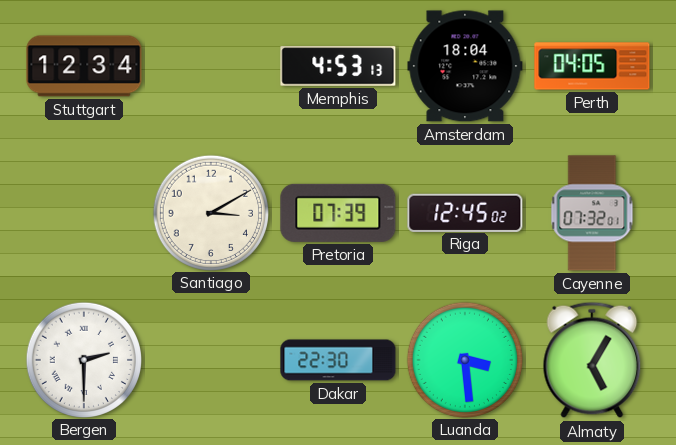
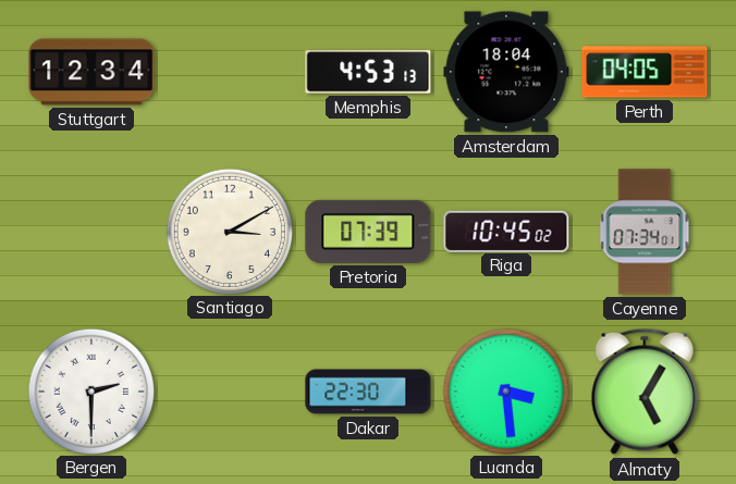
Riga: 12:45 -> 10:45 (506, 231)
Cayenne: 07:32 -> 07:34 (645, 232)
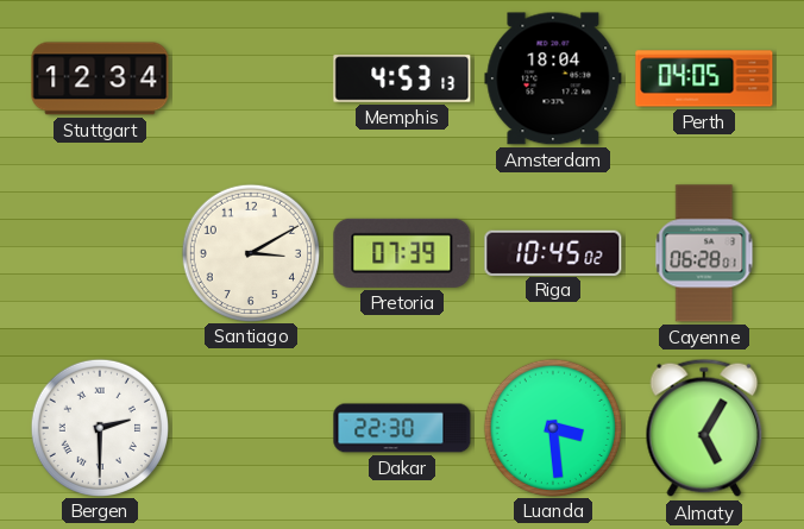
Cayenne: 07:34 -> 06:28 (704, 253)
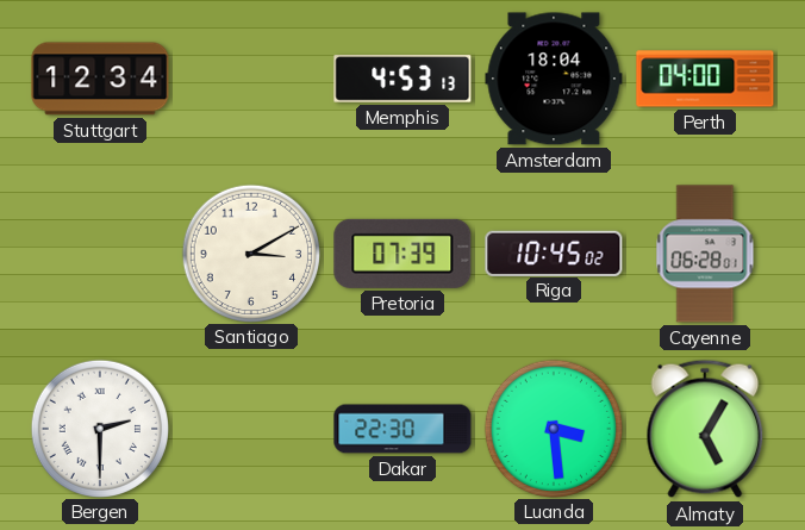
Perth: 04:05 -> 04:00 (705, 79)
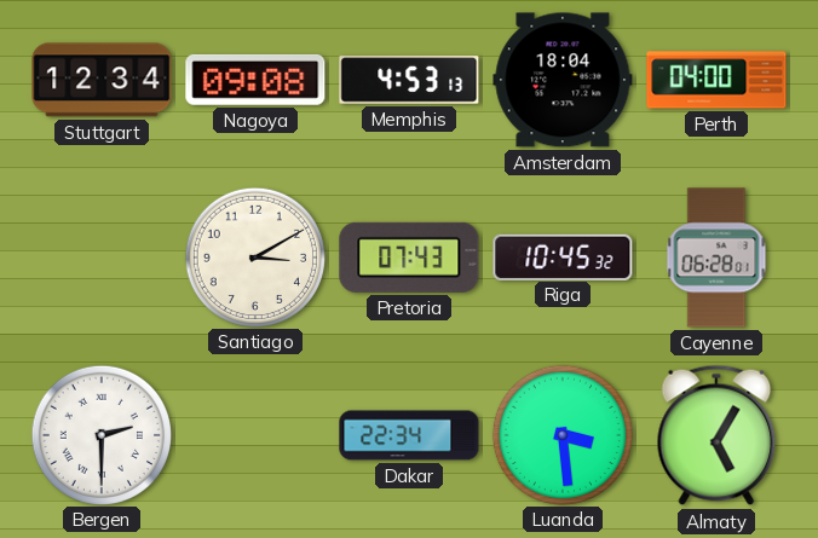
Nagoya: none -> 09:08 (255, 80)
Pretoria: 07:39 -> 07:43 (409, 258)
Riga: 10:45:02 -> 10:45:32 (563, 256)
Dakar: 22:30 -> 22:34 (409, 435)
